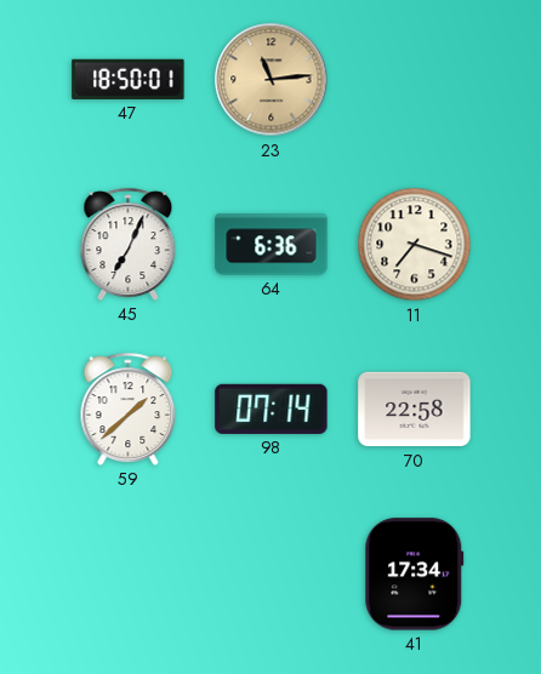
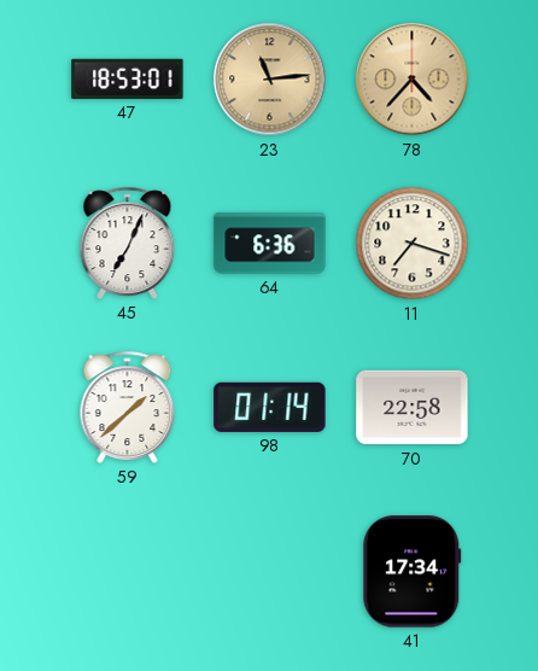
47: 18:50 -> 18:53 (128, 78)
78: none -> 4:37 (413, 80)
98: 07:14 -> 01:14 (270, 407)
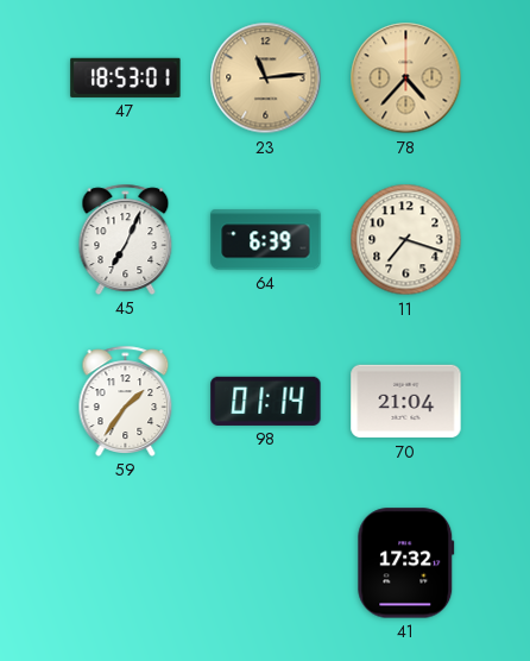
64: 6:36 -> 6:39 (266, 240)
59: 1:38 -> 1:36 (126, 401)
70: 22:58 -> 21:04 (406, 402)
41: 17:34 -> 17:32 (406, 564)
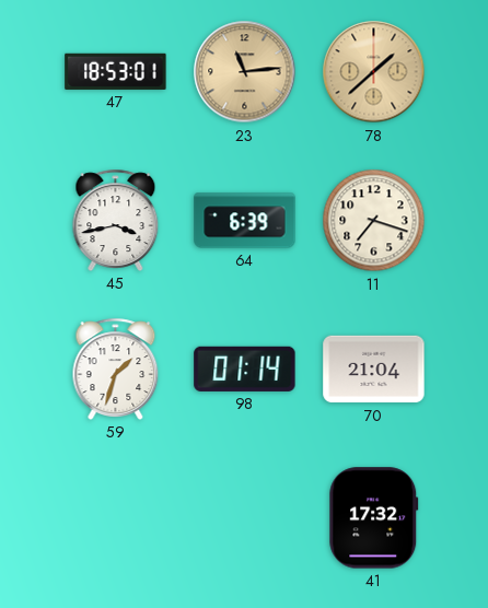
78: 4:37 -> 1:38 (374, 72)
45: 7:04 -> 3:43 (116, 220)
59: 1:36 -> 1:33 (116, 369)
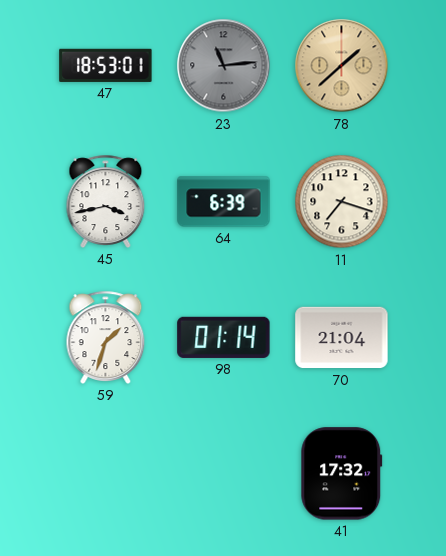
23 dial: champagne -> grey (224, 66)
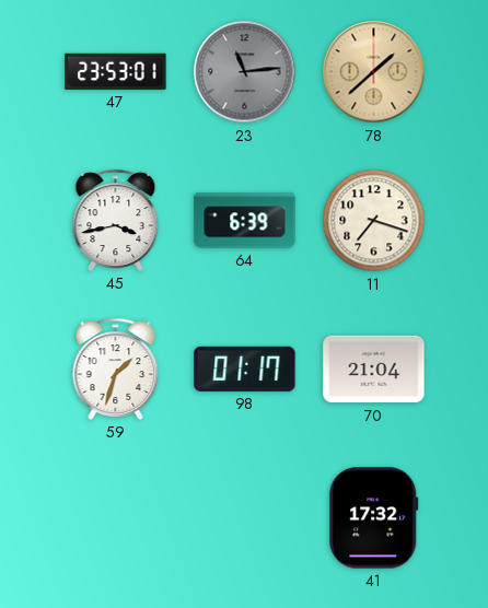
47: 18:53 -> 23:53 (116, 71)
98: 01:14 -> 01:17 (245, 369)
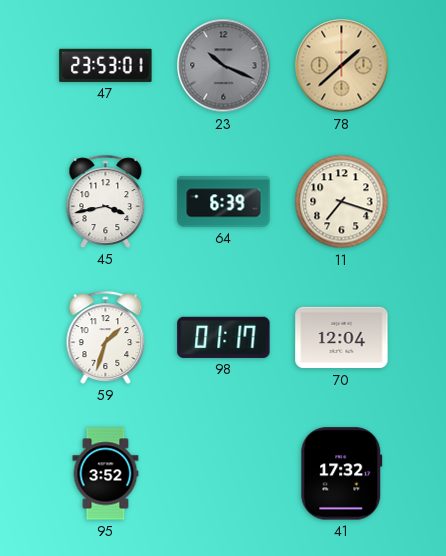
23: 11:14 -> 10:19 (224, 66)
70: 21:04 -> 12:04 (342, 338)
95: none -> 3:52 (106, 474)
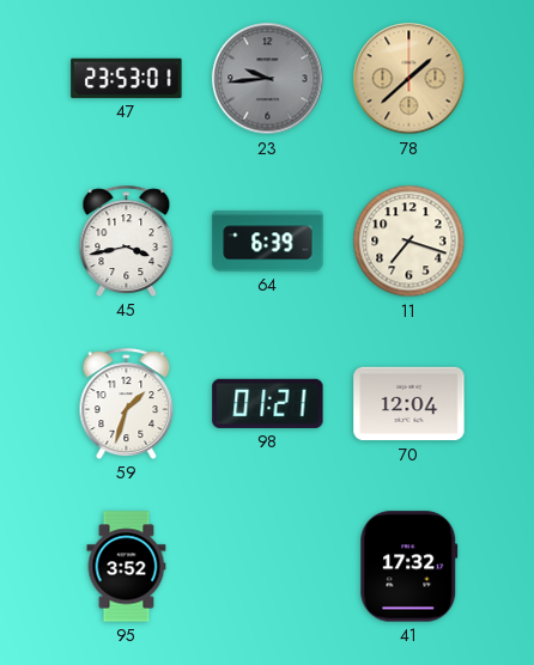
23: 10:19 -> 9:44 (268, 79)
98: 01:17 -> 01:21 (268, 403)
